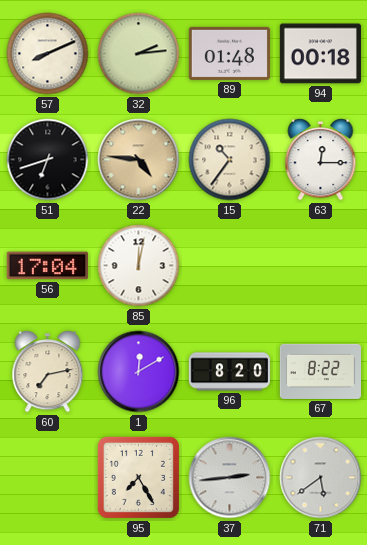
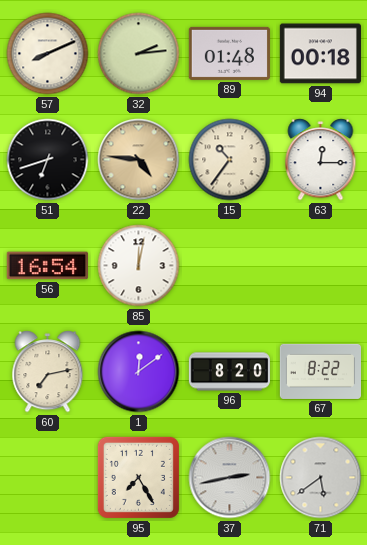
56: 17:04 -> 16:54 (47, 266)
1: 12:10 -> 12:09 (139, 372)
37: 2:44 -> 2:43 (230, 478)
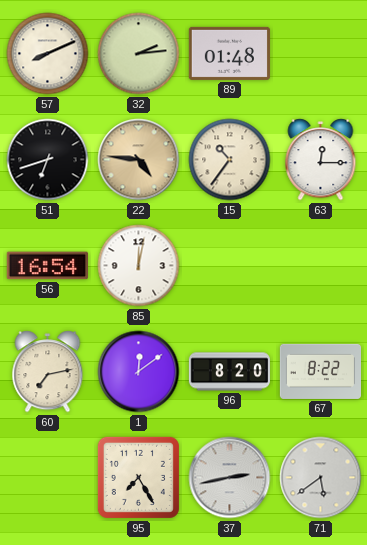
94: 00:18 -> none (320, 54)
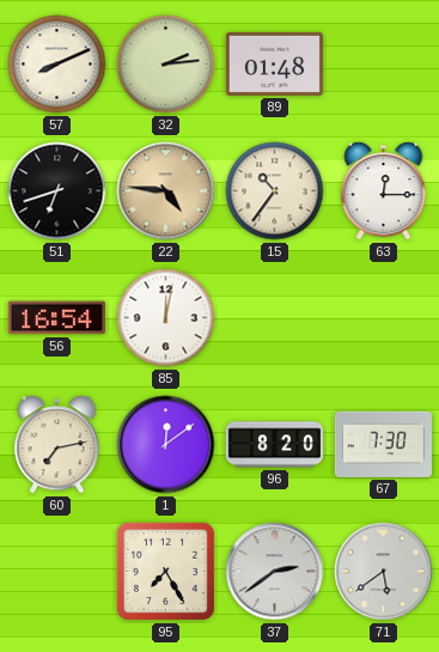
67: 8:22 -> 7:30 (383, 444)
37: 2:43 -> 2:39 (275, 572)
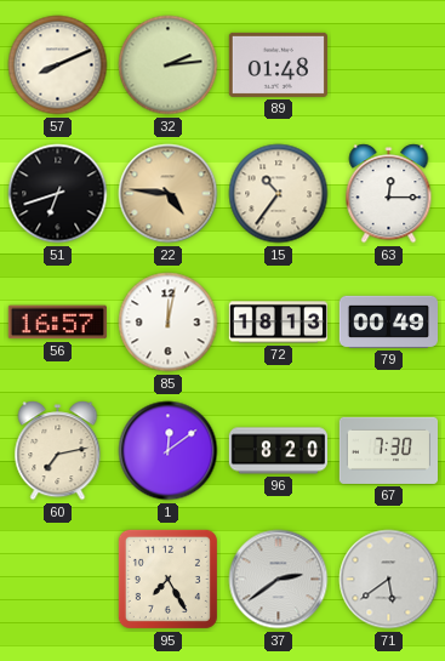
56: 16:54 -> 16:57 (57, 323)
72: none -> 18:13 (278, 323)
79: none -> 00:49 (388, 321)
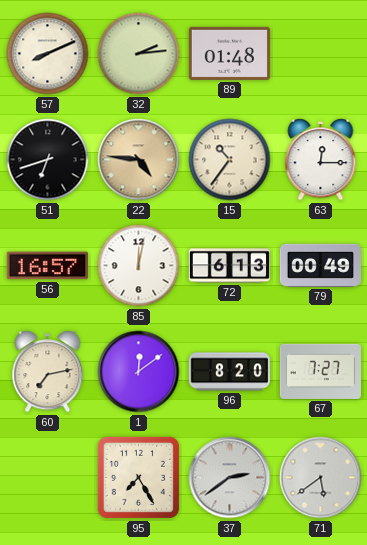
72: 18:13 -> 6:13 (229, 266)
67: 7:30 -> 7:27 (320, 371)
